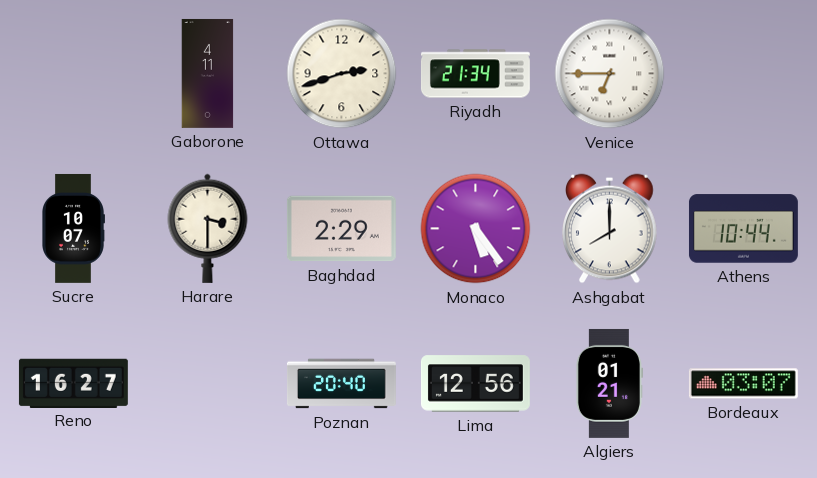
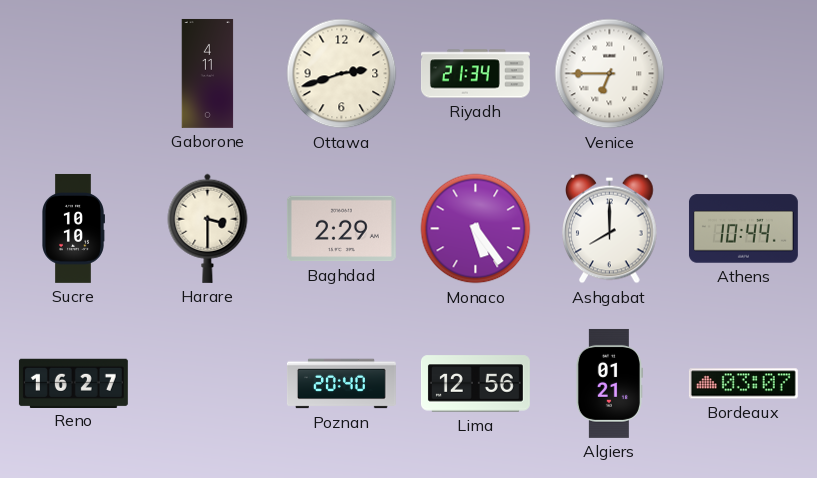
Sucre: 10:07 -> 10:10 (74, 228)
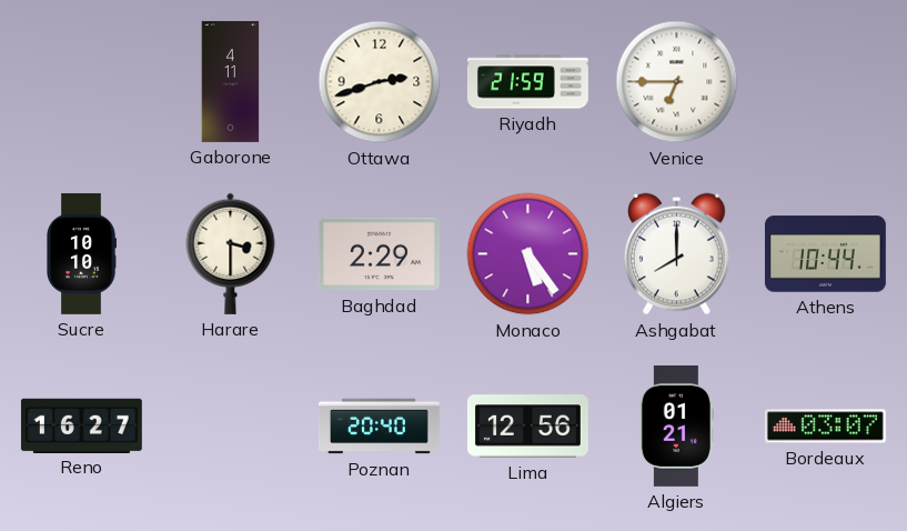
Riyadh: 21:34 -> 21:59 (527, 82)
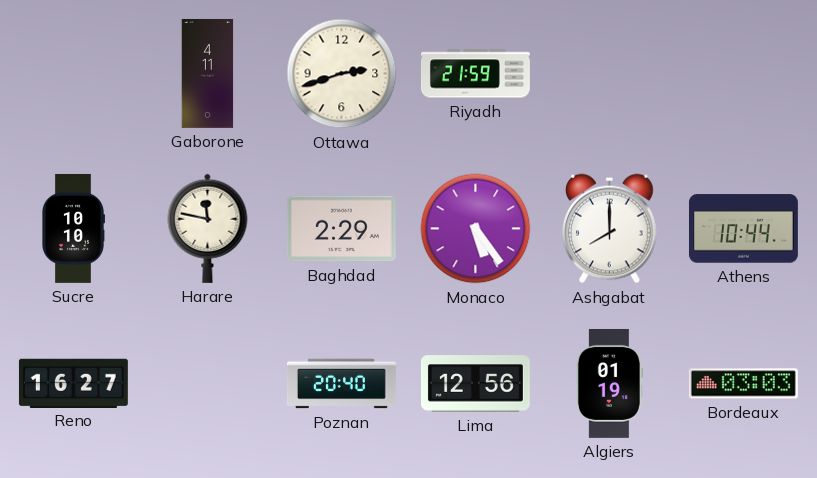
Venice: 6:45 -> none (677, 82)
Harare: 3:30 -> 11:47 (208, 228)
Algiers: 01:21 -> 01:19 (609, 383)
Bordeaux: 03:07 -> 03:03 (743, 384)
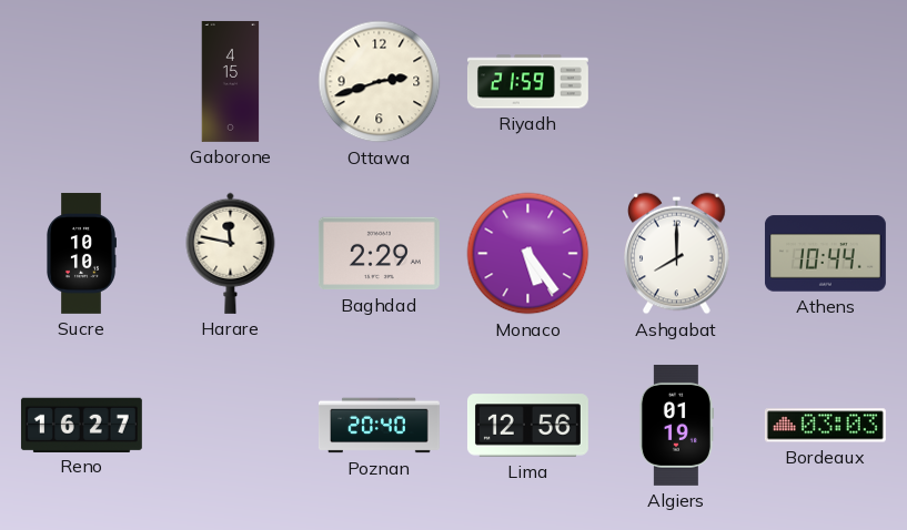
Gaborone: 4:11 -> 4:15 (231, 81)
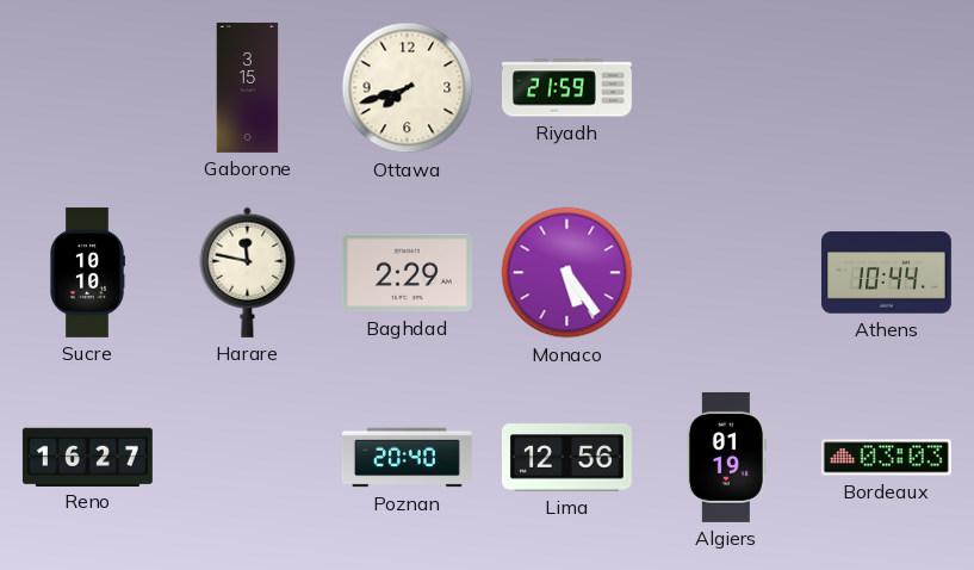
Gaborone: 4:15 -> 3:15 (248, 87)
Ottawa: 2:42 -> 7:42 (408, 88)
Ashgabat: 8:00 -> none (677, 254)
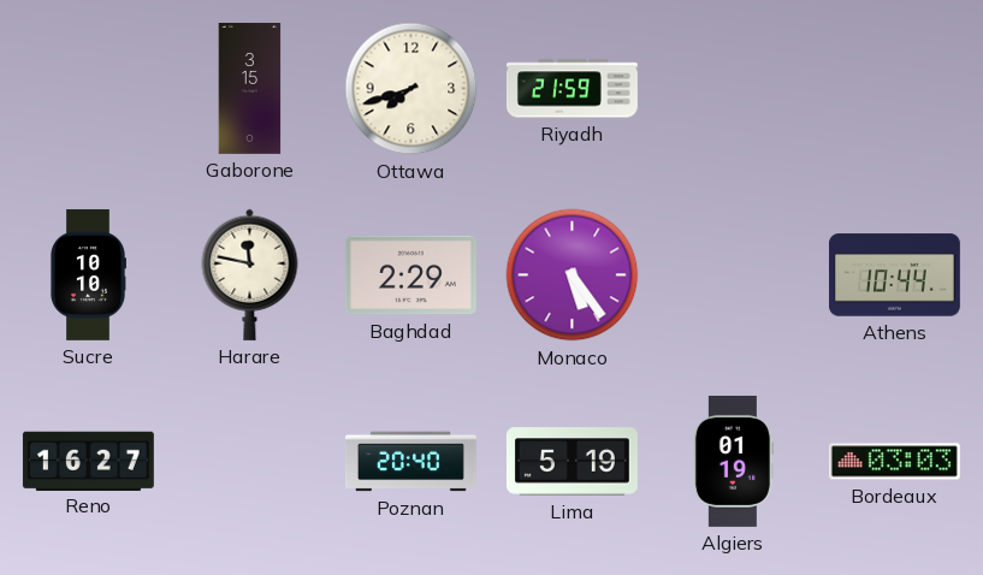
Lima: 12:56 -> 5:19 (572, 462)
